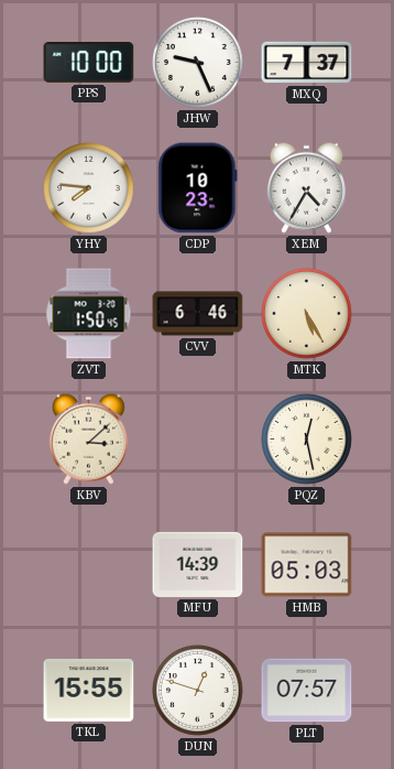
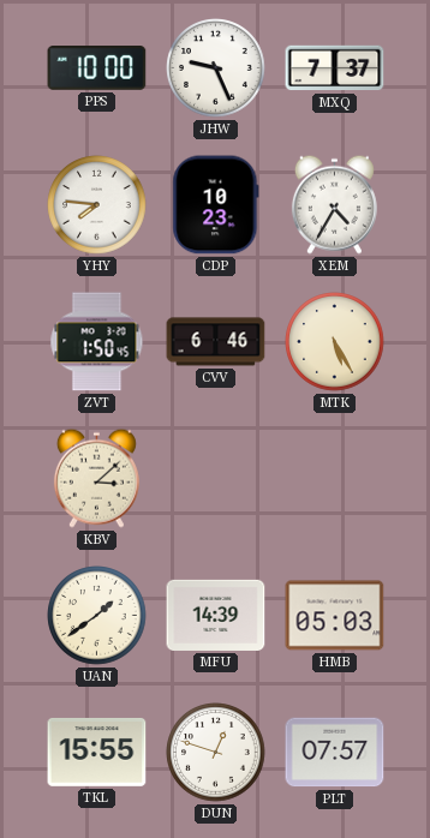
PQZ: 12:28 -> none (307, 440)
UAN: none -> 1:39 (97, 616)
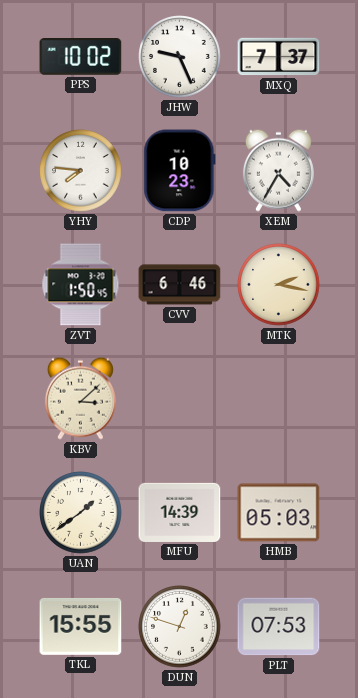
PPS: 10:00 -> 10:02 (81, 57)
MTK: 5:25 -> 2:17 (279, 285)
PLT: 07:57 -> 07:53 (279, 627)
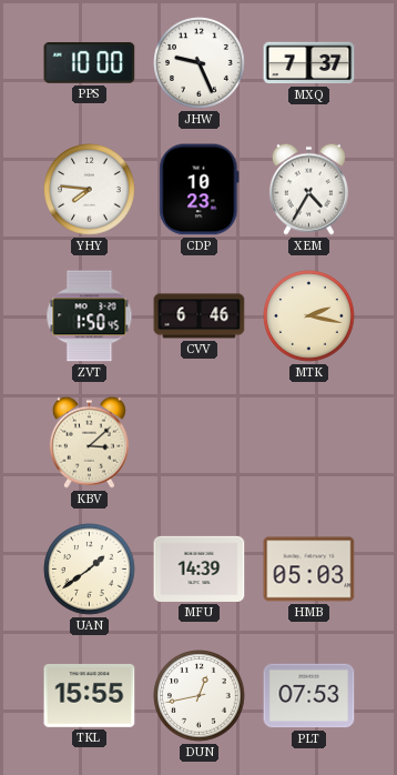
PPS: 10:02 -> 10:00 (90, 63)
DUN: 12:48 -> 12:43 (200, 696)
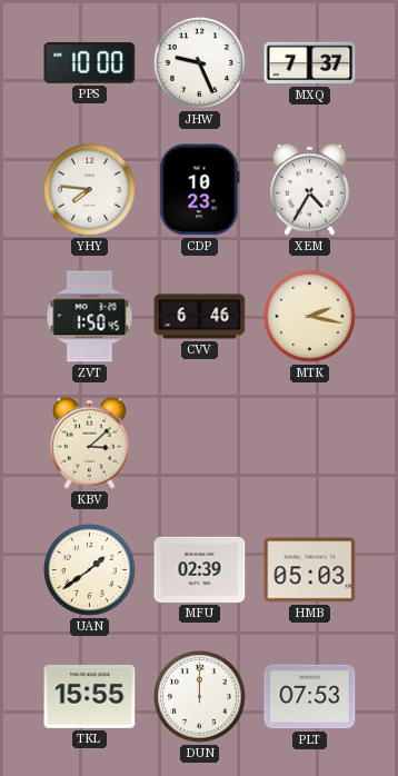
MFU: 14:39 -> 02:39 (200, 569)
DUN: 12:43 -> 12:00 (200, 697)
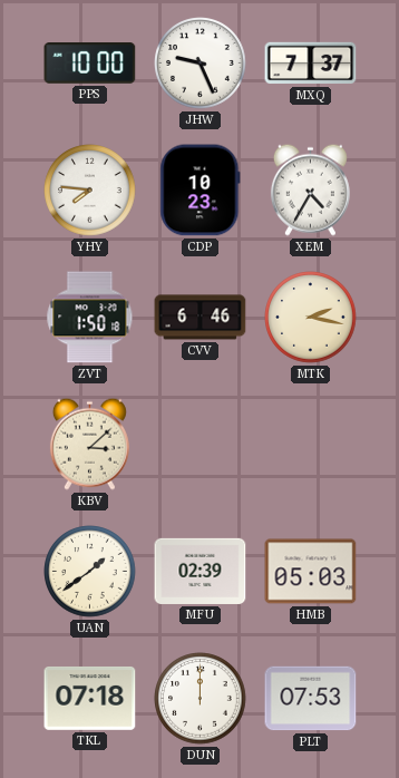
ZVT: 1:50:45 -> 1:50:18 (90, 318)
TKL: 15:55 -> 07:18 (90, 698)
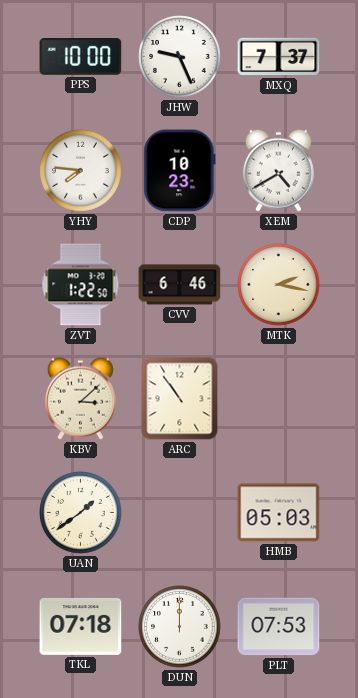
XEM: 4:35 -> 4:40 (278, 170)
ZVT: 1:50 -> 1:22 (81, 285)
ARC: none -> 10:54 (180, 399)
MFU: 02:39 -> none (201, 571)
